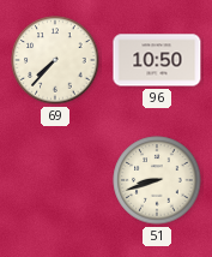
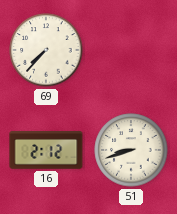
96: 10:50 -> none (157, 60)
16: none -> 2:12 (46, 150)
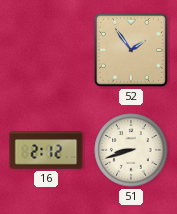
69: 7:37 -> none (46, 50)
52: none -> 1:54 (131, 50)
